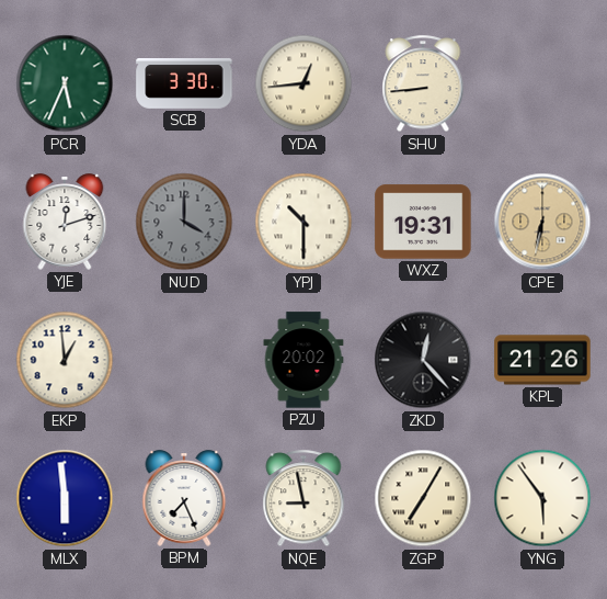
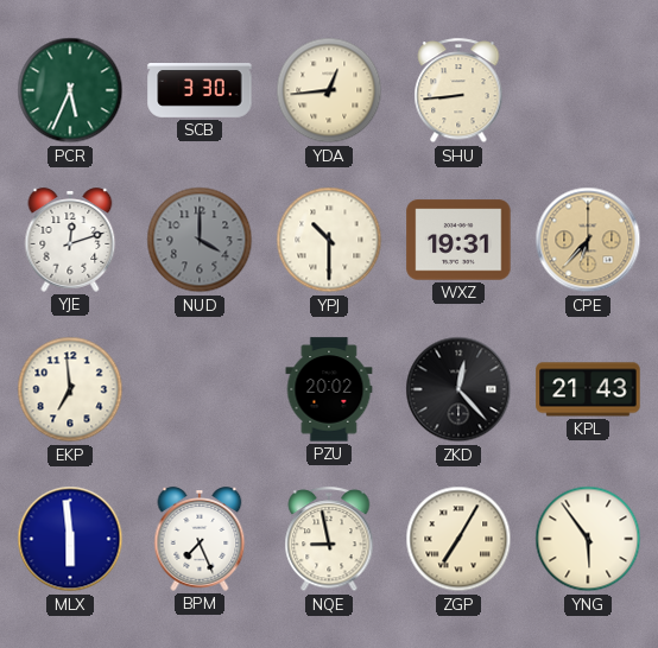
CPE: 6:32 -> 6:37 (588, 240)
EKP: 12:59 -> 6:59 (70, 389)
KPL: 21:26 -> 21:43 (588, 389)
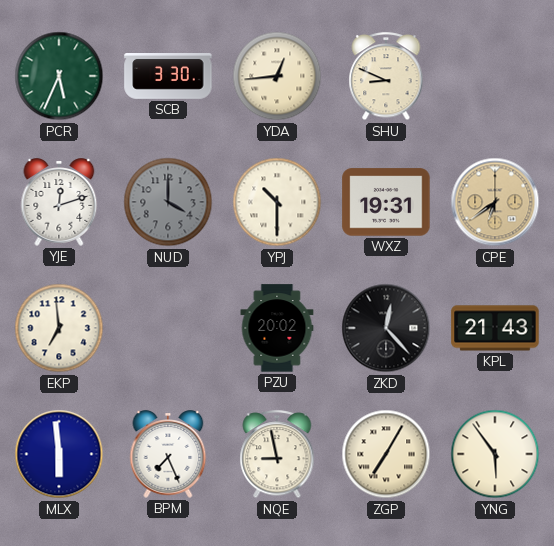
SHU: 8:44 -> 8:49 (386, 77)
CPE: 6:37 -> 6:39 (495, 202)
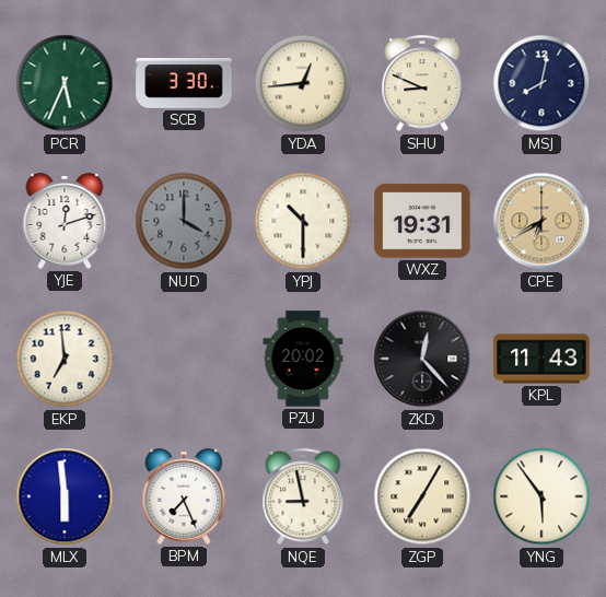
MSJ: none -> 8:02 (541, 83)
CPE: 6:39 -> 6:40 (541, 221)
KPL: 21:43 -> 11:43 (541, 359)
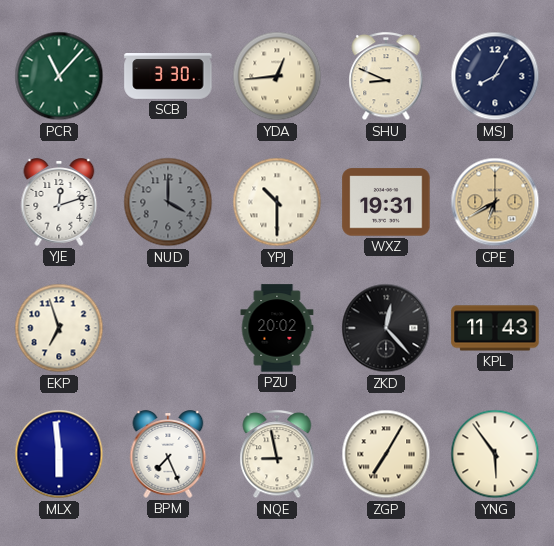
PCR: 5:34 -> 11:07 (59, 76)
MSJ: 8:02 -> 8:05 (495, 76)
EKP: 6:59 -> 6:57 (59, 328)
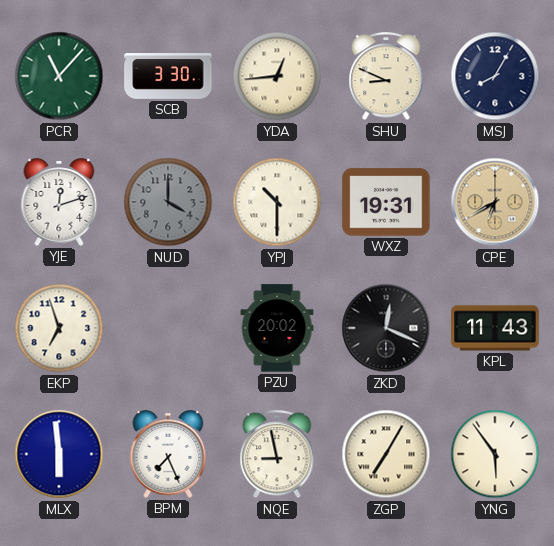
ZKD: 12:23 -> 12:19 (386, 328)
